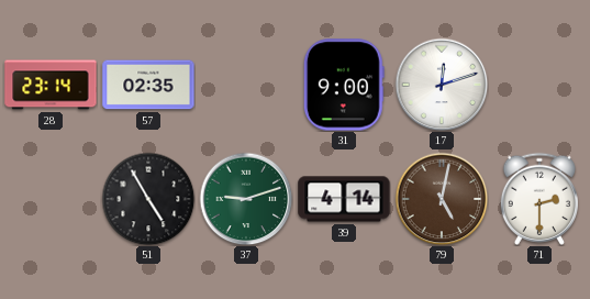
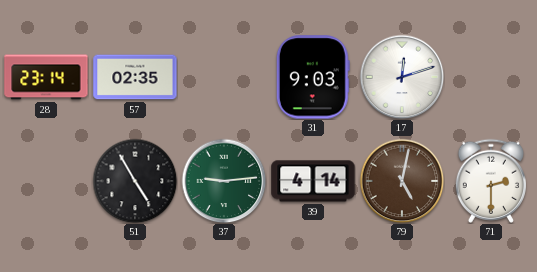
31: 9:00 -> 9:03 (313, 77)
37: 9:12 -> 9:14 (224, 181)
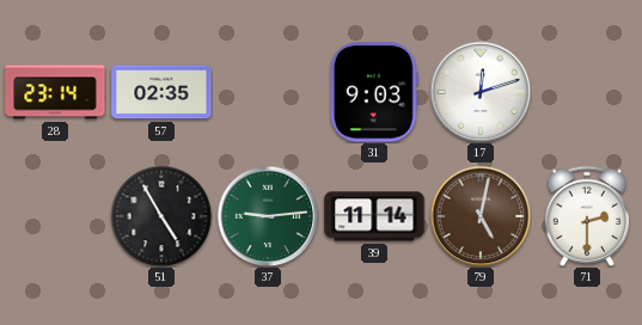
39: 4:14 -> 11:14 (374, 216)
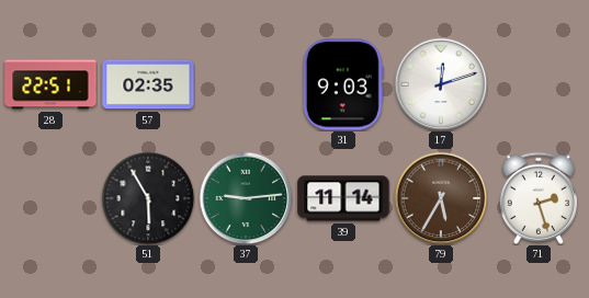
28: 23:14 -> 22:51 (50, 84)
51: 4:55 -> 5:55 (148, 198)
79: 5:02 -> 5:35 (441, 198)
71: 2:30 -> 2:27 (539, 198)
